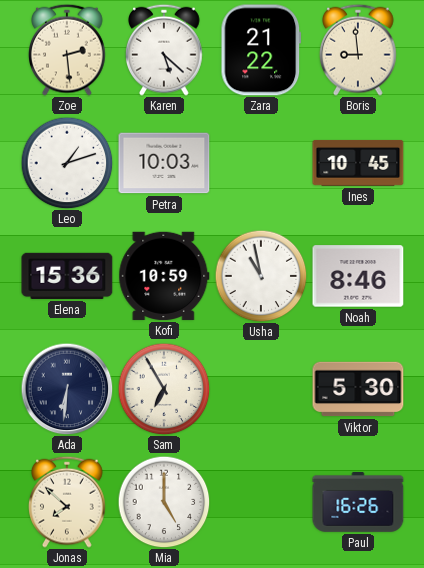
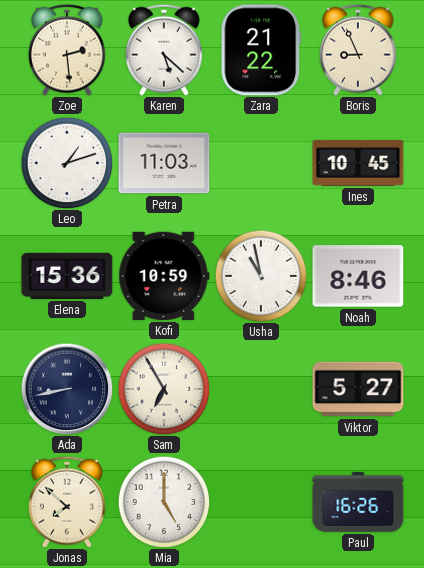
Boris: 8:59 -> 8:56 (358, 50)
Petra: 10:03 -> 11:03 (164, 163)
Ada: 6:31 -> 8:43 (67, 389)
Viktor: 5:30 -> 5:27 (358, 389)
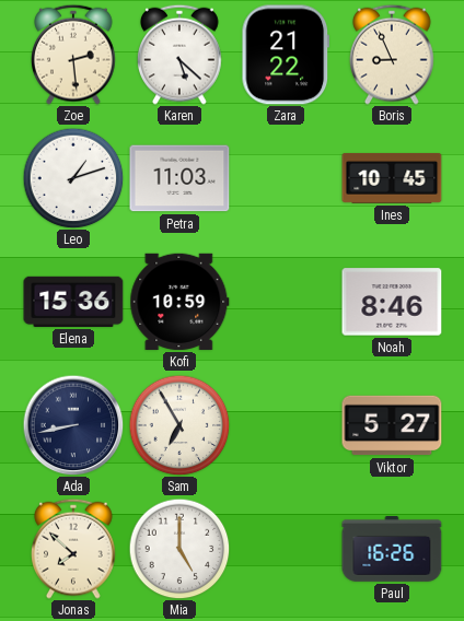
Usha: 10:58 -> none (261, 276)
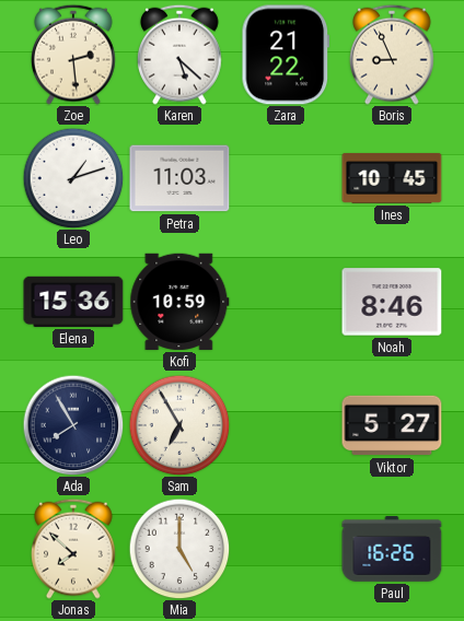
Ada: 8:43 -> 7:55 (73, 425)
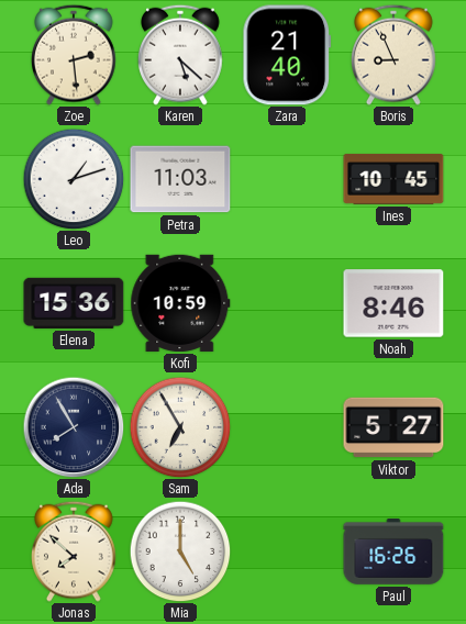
Zara: 21:22 -> 21:40 (287, 55)
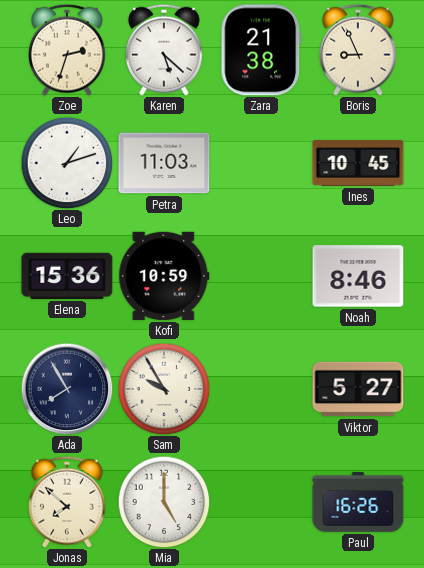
Zoe: 2:29 -> 2:33 (67, 50)
Zara: 21:40 -> 21:38 (261, 50)
Sam: 6:55 -> 9:55 (164, 389)
